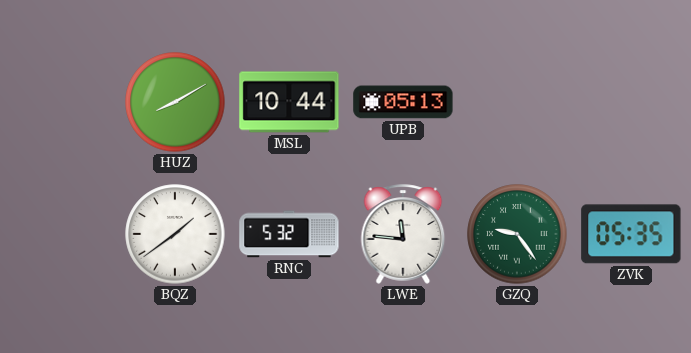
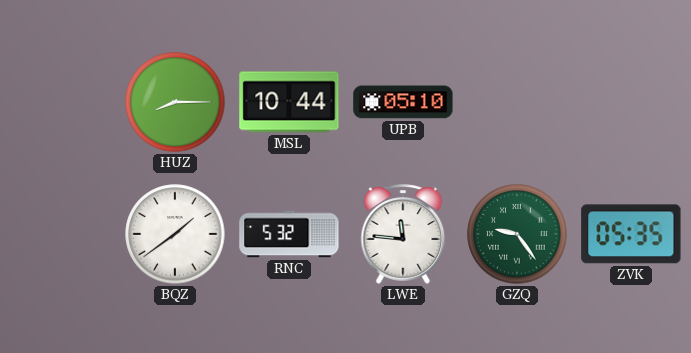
HUZ: 8:10 -> 8:15 (175, 102)
UPB: 05:13 -> 05:10 (403, 102)
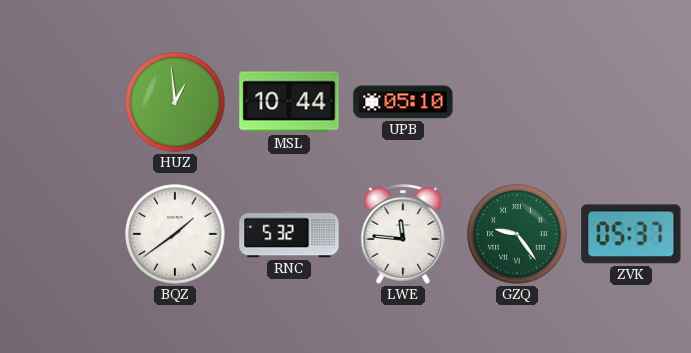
HUZ: 8:15 -> 12:59 (175, 102)
ZVK: 05:35 -> 05:37 (631, 234)
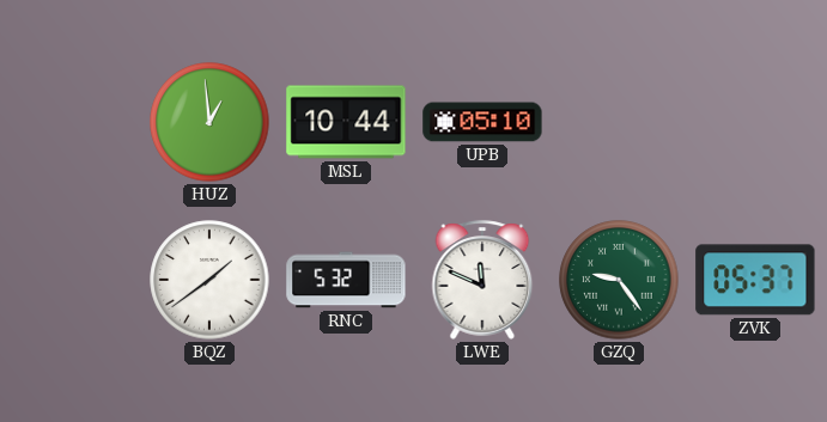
LWE: 11:46 -> 11:49 (482, 280)
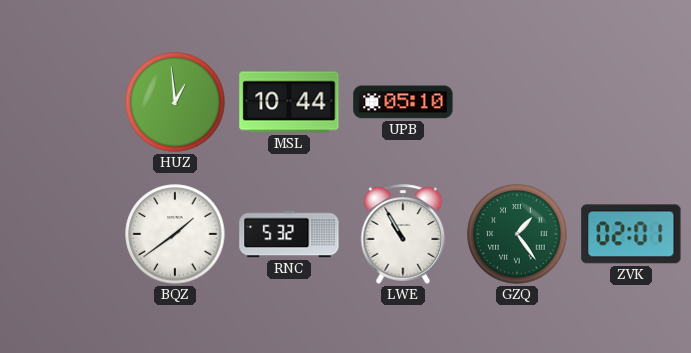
LWE: 11:49 -> 10:55 (403, 234)
GZQ: 9:24 -> 1:24 (517, 234)
ZVK: 05:37 -> 02:01 (631, 234)
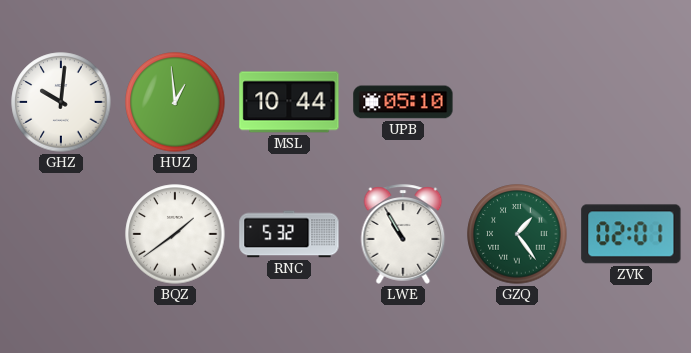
GHZ: none -> 10:01 (61, 102)
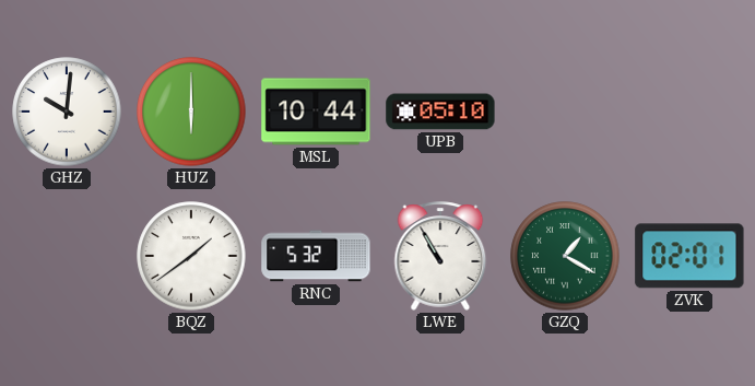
HUZ: 12:59 -> 6:00 (191, 112)
GZQ: 1:24 -> 1:20 (565, 256)
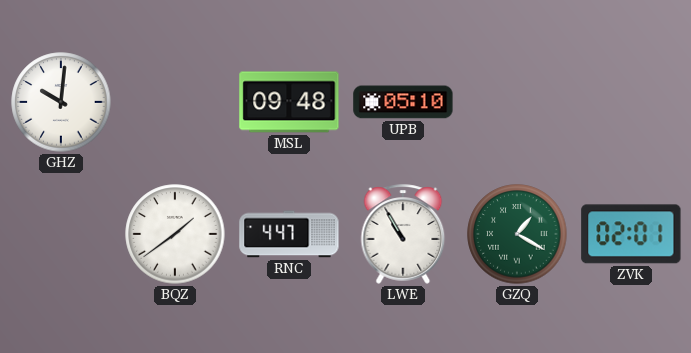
HUZ: 6:00 -> none (191, 112)
MSL: 10:44 -> 09:48 (289, 102)
RNC: 5:32 -> 4:47 (289, 234)
